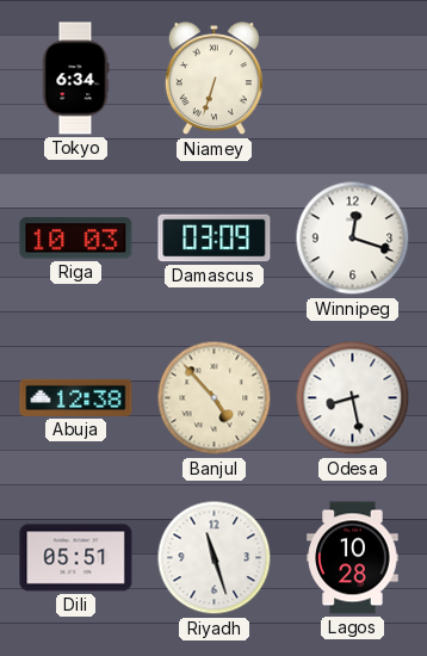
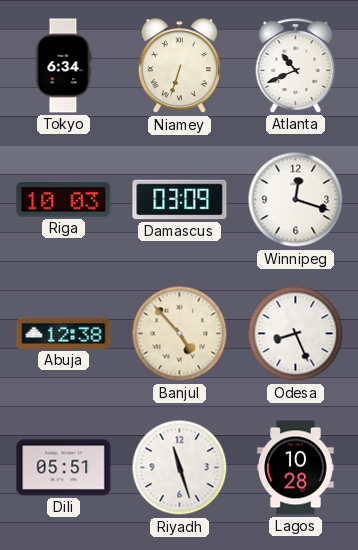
Atlanta: none -> 10:41 (296, 66)
Odesa: 8:28 -> 8:26 (296, 334)
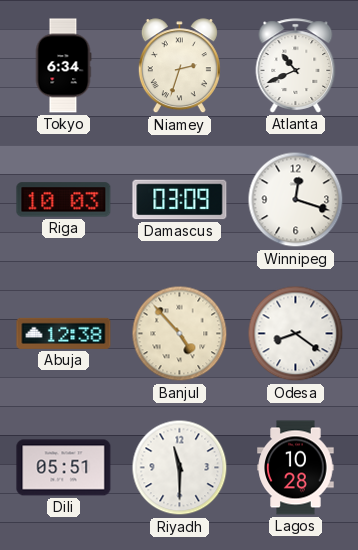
Niamey: 6:33 -> 2:33 (179, 66)
Odesa: 8:26 -> 8:21 (296, 334)
Riyadh: 11:27 -> 11:30 (180, 468)
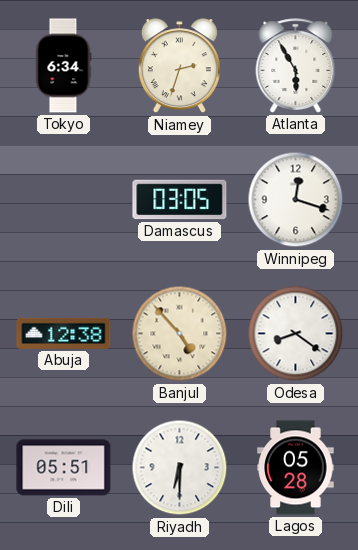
Atlanta: 10:41 -> 5:55 (296, 66)
Riga: 10:03 -> none (64, 200)
Damascus: 03:09 -> 03:05 (180, 200)
Riyadh: 11:30 -> 6:30 (180, 468)
Lagos: 10:28 -> 05:28 (296, 468)
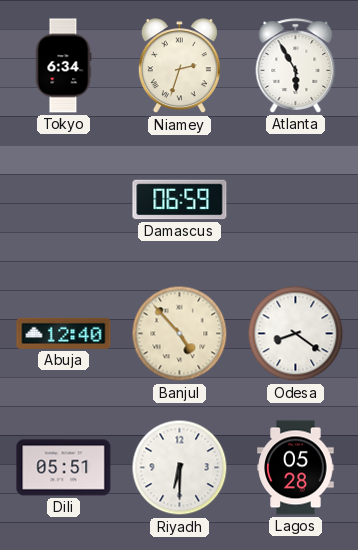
Damascus: 03:05 -> 06:59 (180, 200)
Winnipeg: 12:18 -> none (296, 200)
Abuja: 12:38 -> 12:40 (64, 333)
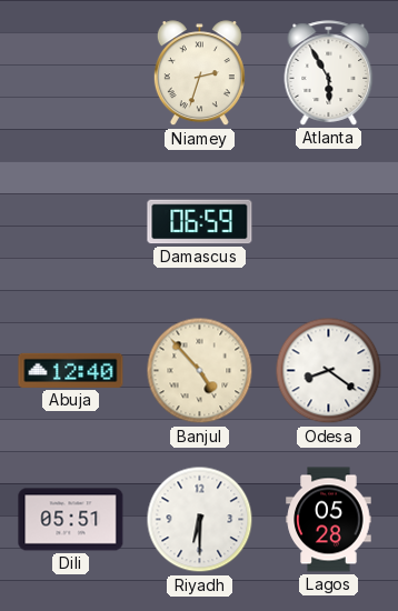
Tokyo: 6:34 -> none (63, 66)
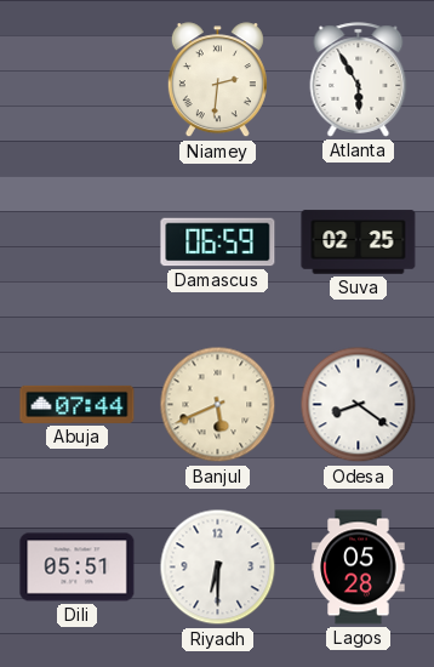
Niamey: 2:33 -> 2:31 (217, 80)
Suva: none -> 02:25 (359, 243)
Abuja: 12:40 -> 07:44 (78, 404)
Banjul: 4:53 -> 5:41 (218, 405)
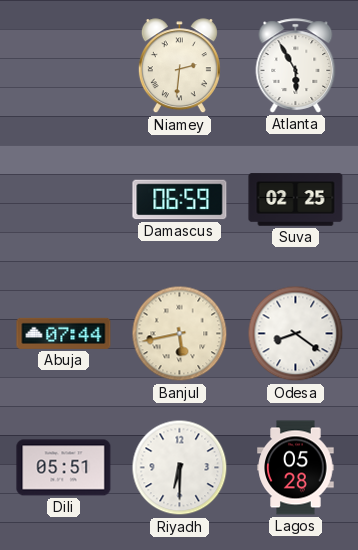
Banjul: 5:41 -> 5:43 (180, 334)
